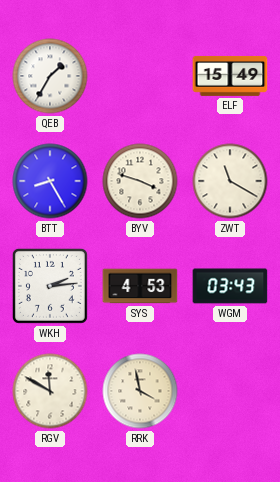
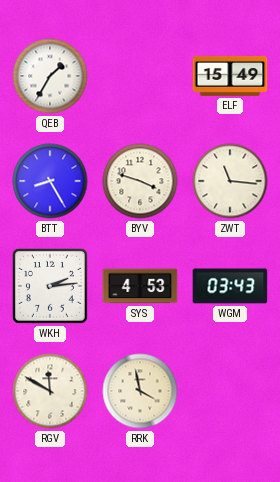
ZWT: 11:20 -> 11:16 (230, 181)
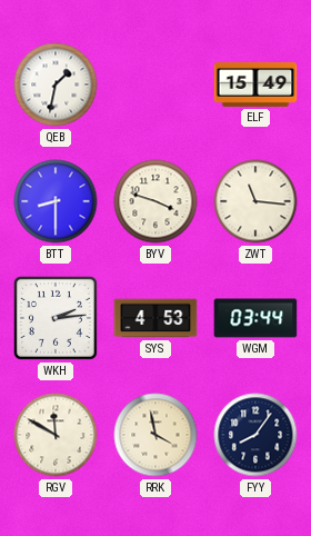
QEB: 1:35 -> 1:32 (56, 85)
BTT: 8:25 -> 8:30 (56, 201)
WGM: 03:43 -> 03:44 (255, 318)
FYY: none -> 8:06 (255, 435)
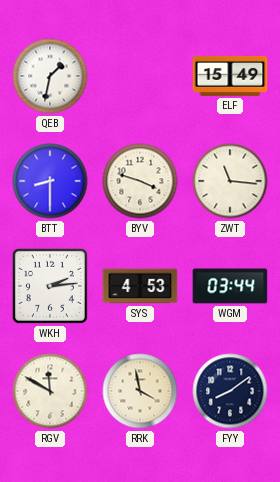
FYY: 8:06 -> 8:09 (230, 391)
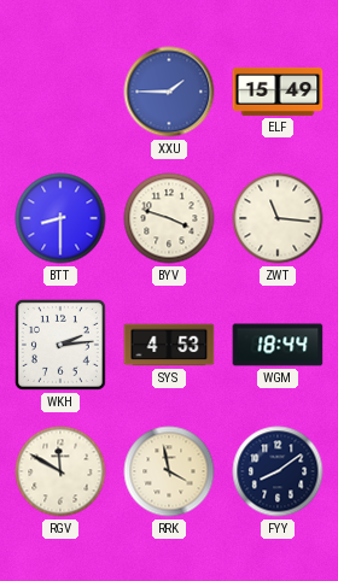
QEB: 1:32 -> none (50, 76)
XXU: none -> 1:45 (169, 92)
WGM: 03:44 -> 18:44 (278, 345)
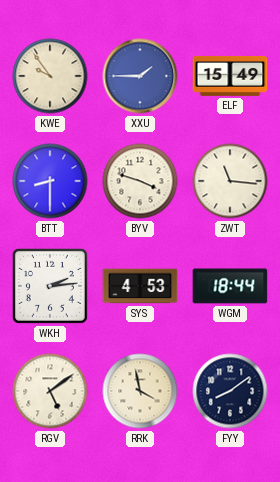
KWE: none -> 9:54 (50, 76)
RGV: 11:50 -> 5:09 (50, 391)
